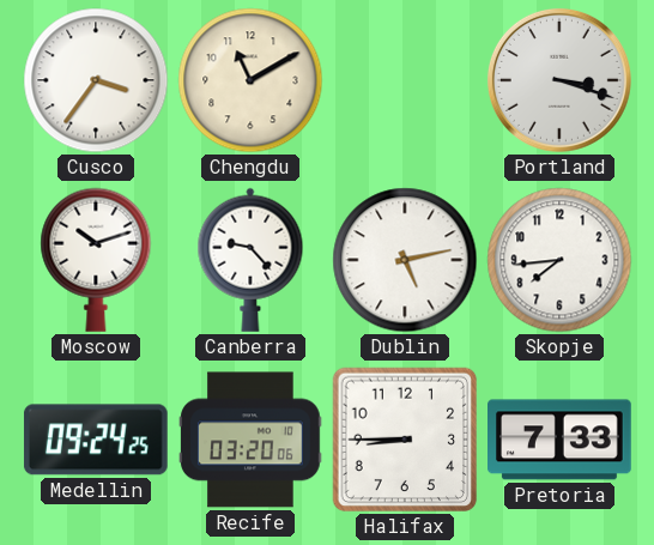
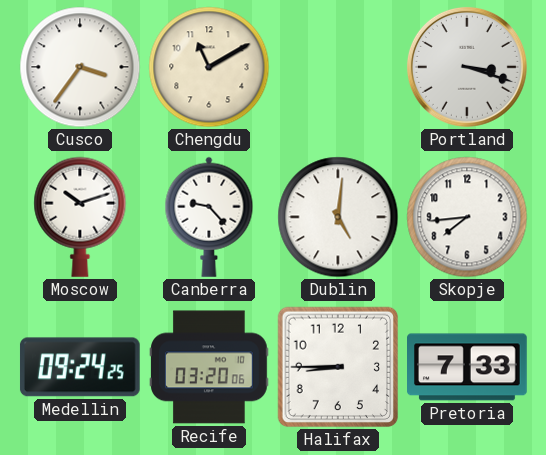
Dublin: 5:13 -> 5:01 (338, 217)
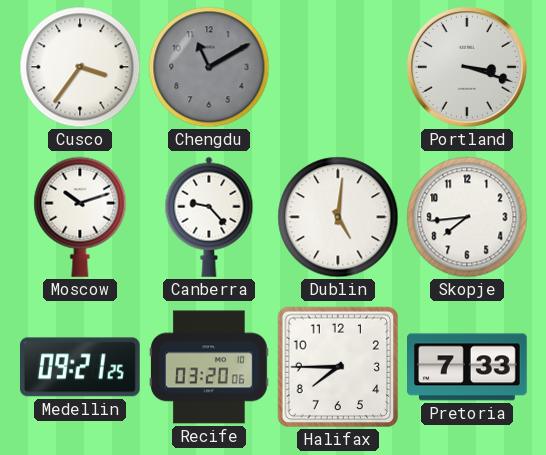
Chengdu dial: cream -> grey (209, 67)
Medellin: 09:24 -> 09:21 (80, 367)
Halifax: 8:45 -> 7:45 (338, 367)
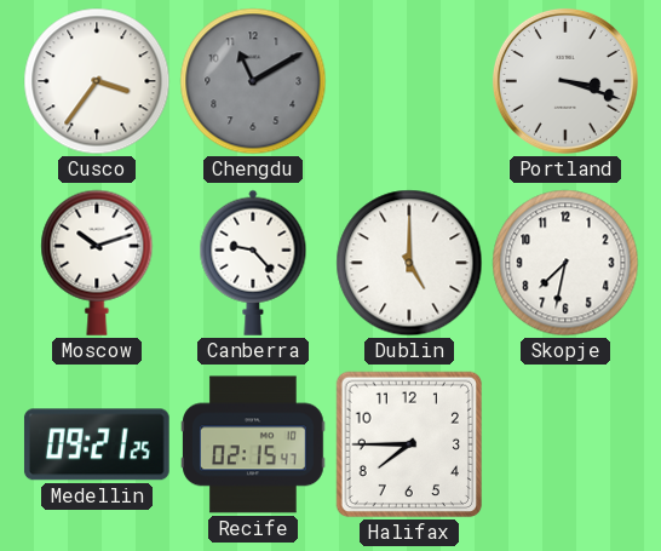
Dublin: 5:01 -> 5:00 (409, 263)
Skopje: 7:44 -> 7:32 (565, 263)
Recife: 03:20 -> 02:15 (254, 444)
Pretoria: 7:33 -> none (468, 367)
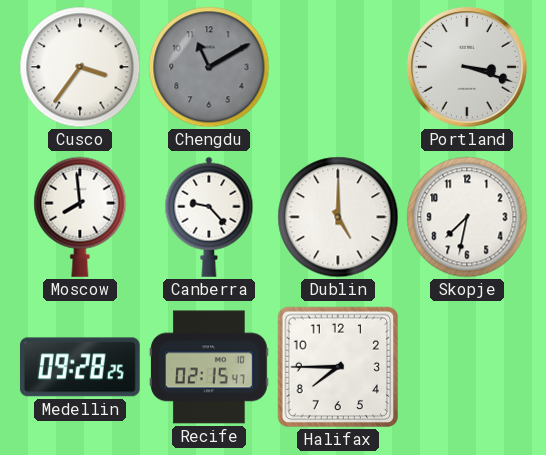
Moscow: 10:12 -> 7:59 (80, 217)
Medellin: 09:21 -> 09:28 (80, 367)
